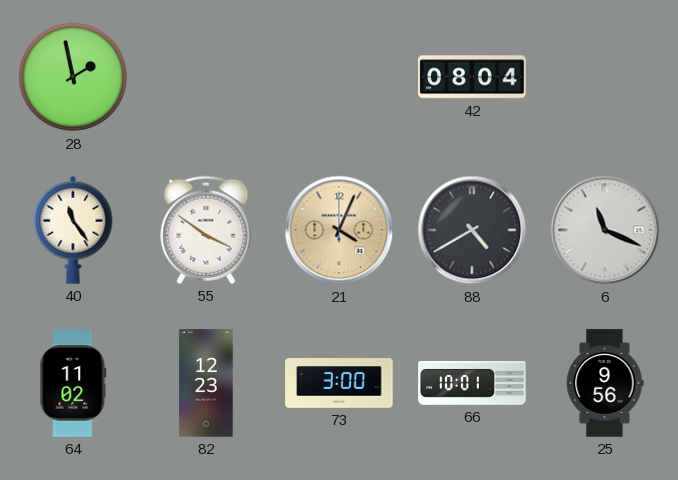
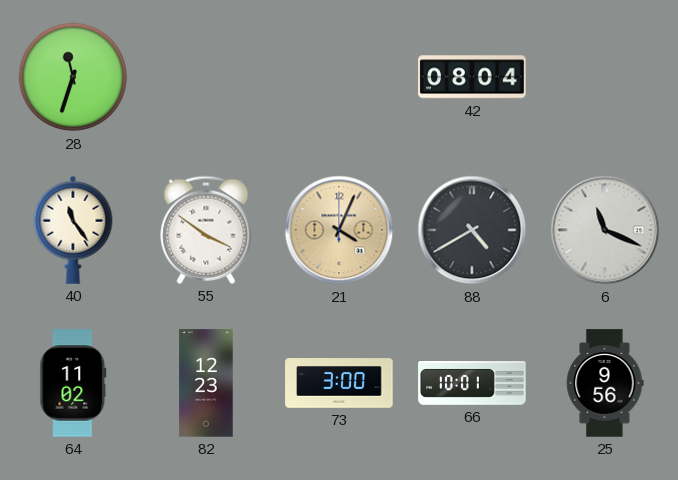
28: 1:58 -> 11:33 (73, 77)
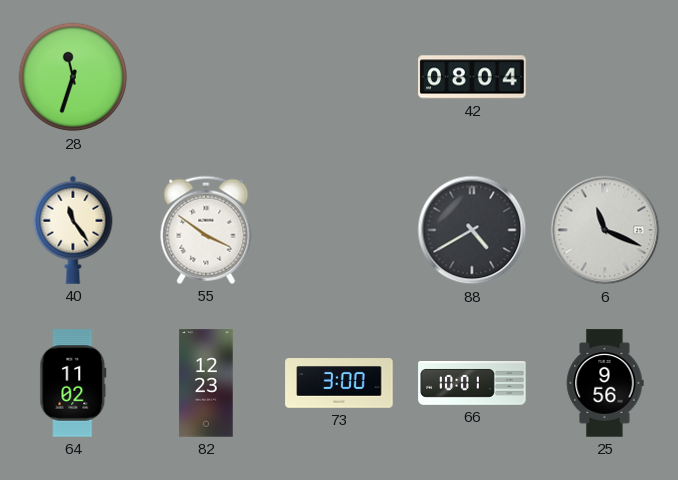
21: 4:04 -> none (339, 230)
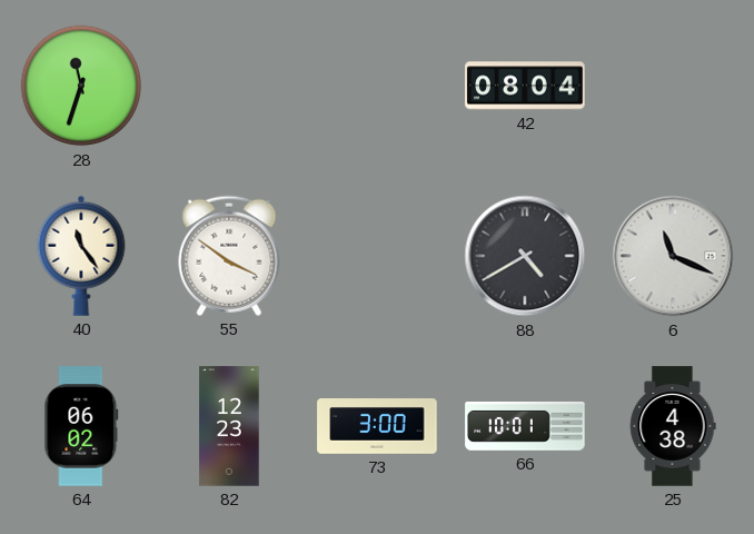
64: 11:02 -> 06:02 (81, 426)
25: 9:56 -> 4:38 (673, 426)
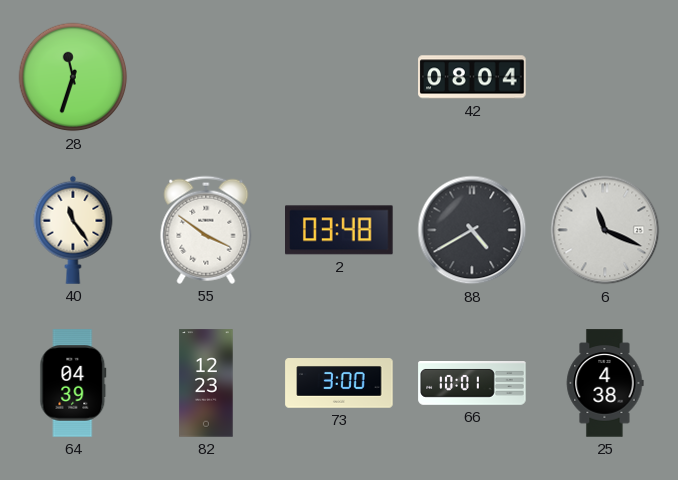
2: none -> 03:48 (339, 230)
64: 06:02 -> 04:39 (73, 383)
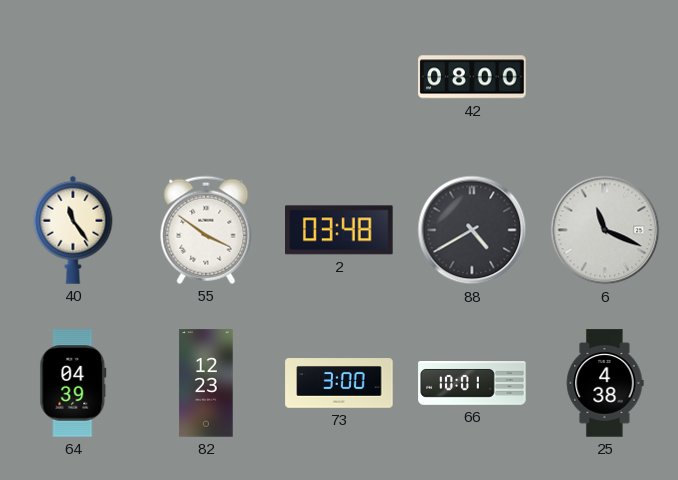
28: 11:33 -> none (73, 77)
42: 08:04 -> 08:00 (472, 77)
